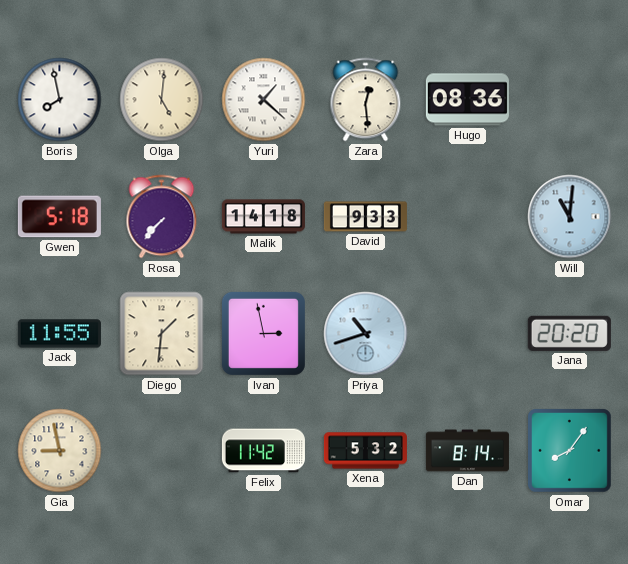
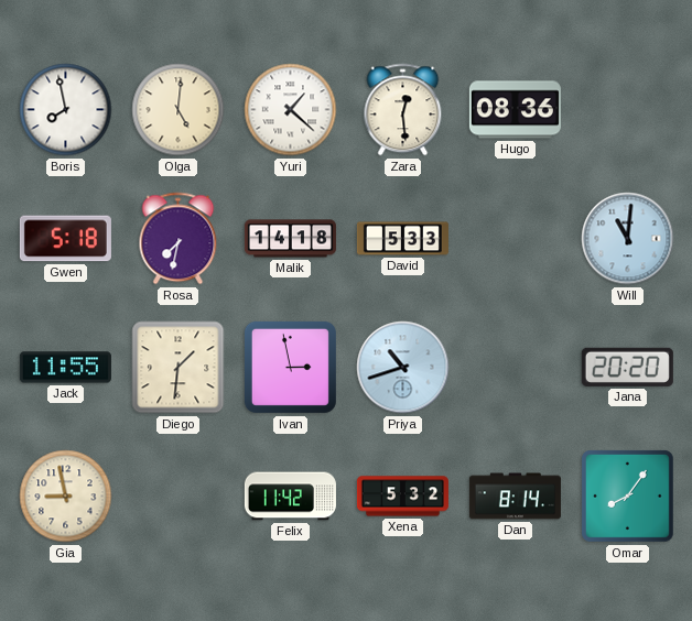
Rosa: 7:37 -> 7:32 (179, 239)
David: 9:33 -> 5:33 (402, 239)
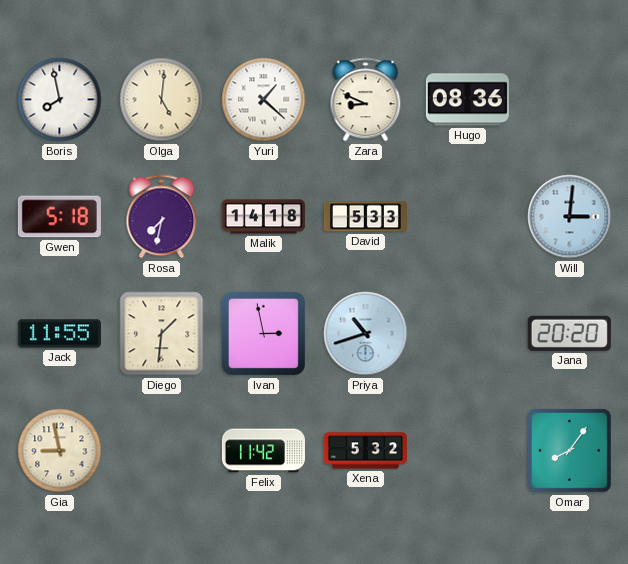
Zara: 12:29 -> 8:49 (366, 100)
Will: 11:01 -> 3:01 (570, 217)
Dan: 8:14 -> none (515, 497)
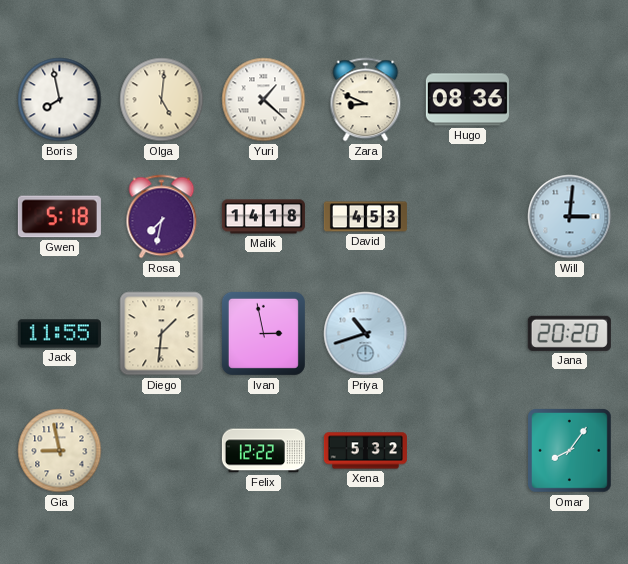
David: 5:33 -> 4:53 (365, 217)
Felix: 11:42 -> 12:22 (263, 451)
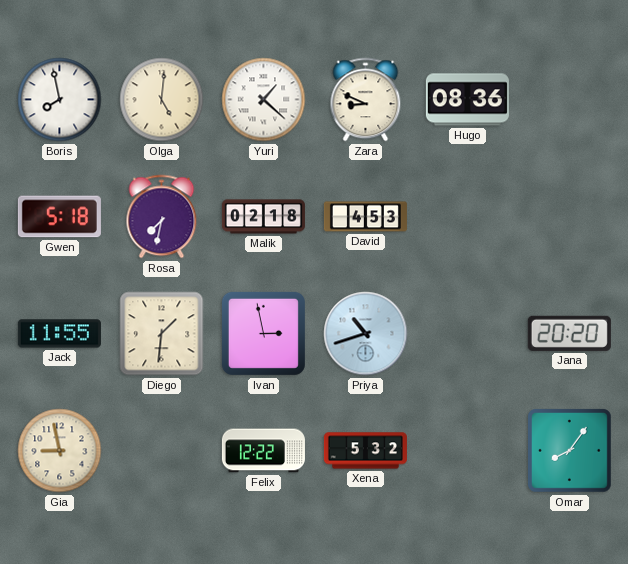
Malik: 14:18 -> 02:18 (263, 217)
Will: 3:01 -> none (570, 217)
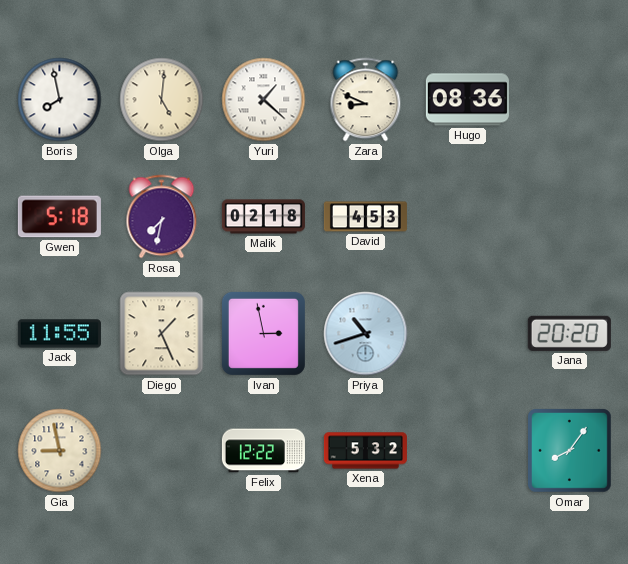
Diego: 1:31 -> 1:26 (162, 334)
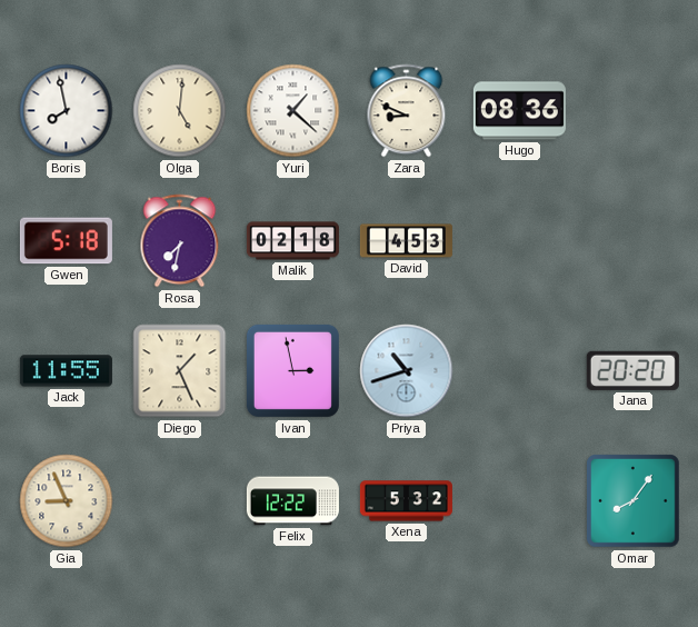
Gia: 8:58 -> 8:56 (67, 501)
